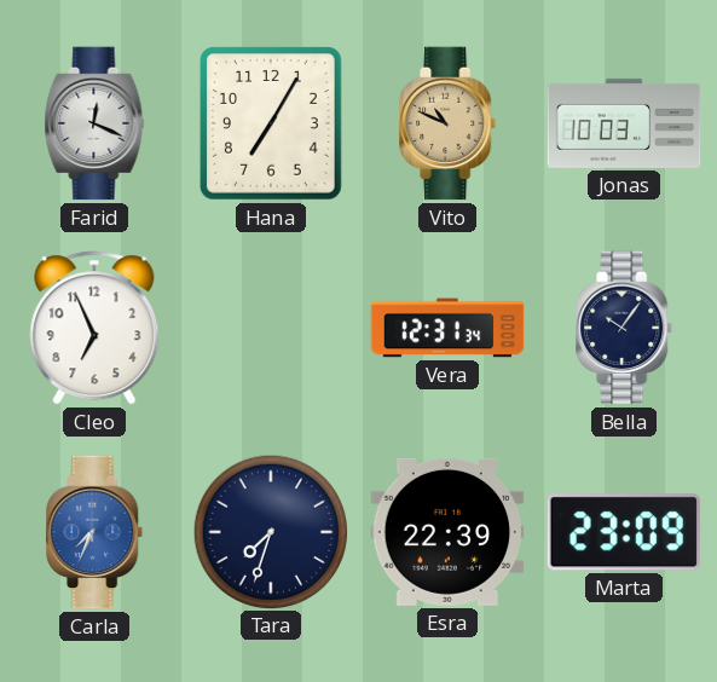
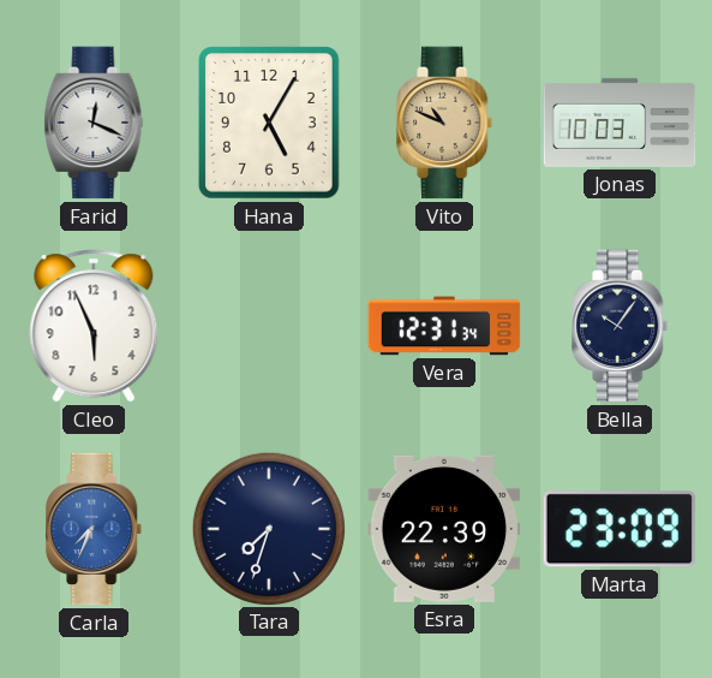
Hana: 7:05 -> 5:05 (270, 123)
Cleo: 6:56 -> 5:56 (94, 326)
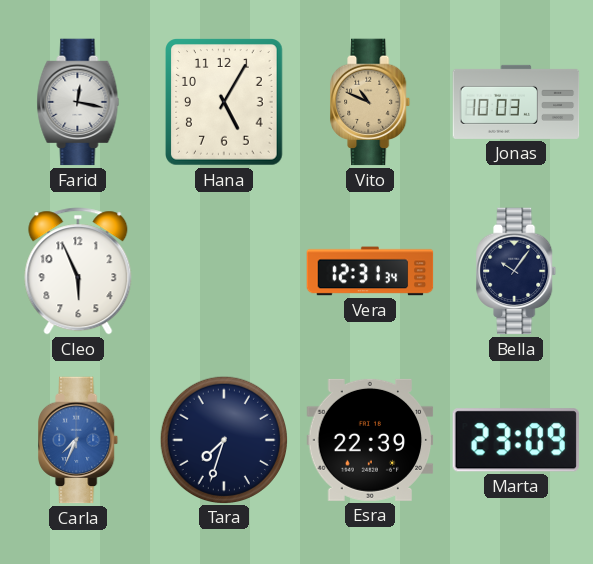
Farid: 12:19 -> 12:17 (78, 102)
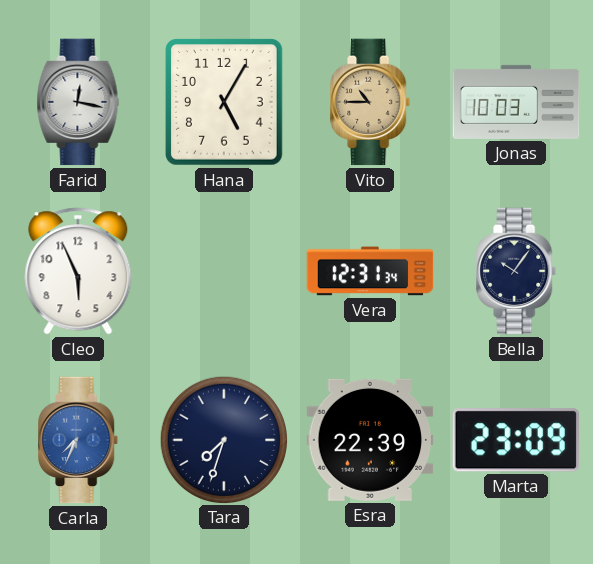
Vito: 10:49 -> 10:45 (371, 102)
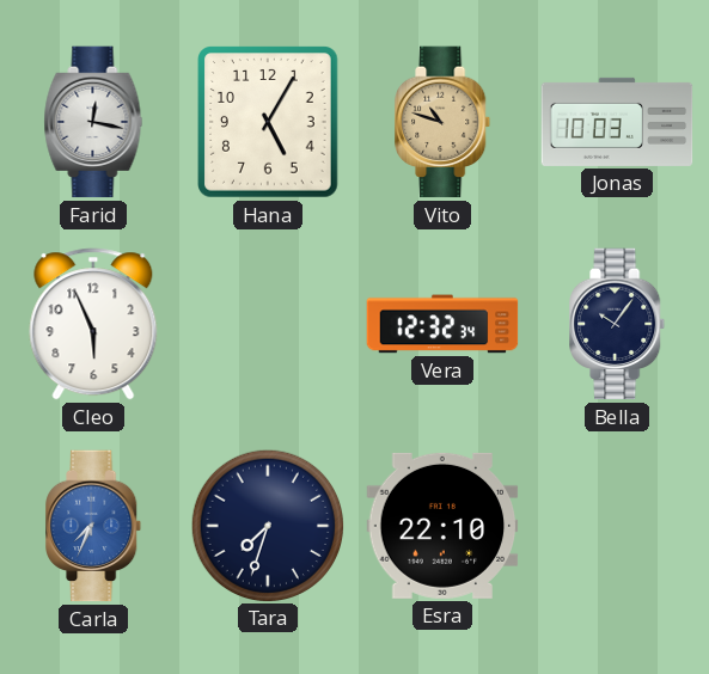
Vito: 10:45 -> 10:48 (444, 122)
Vera: 12:31 -> 12:32 (442, 324)
Esra: 22:39 -> 22:10 (442, 526)
Marta: 23:09 -> none (516, 440)
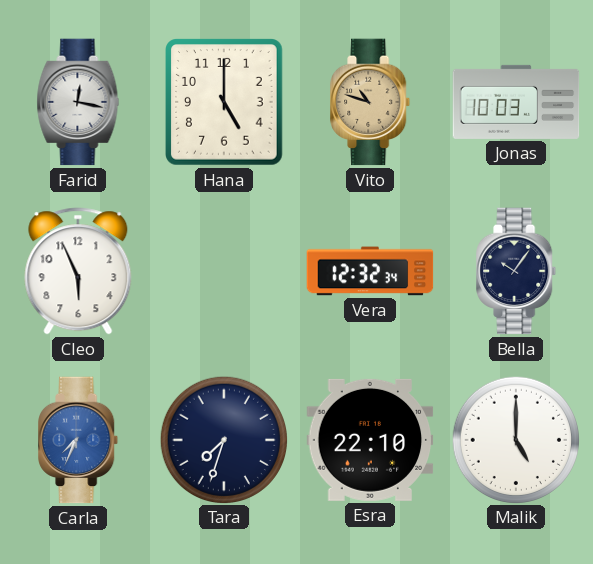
Hana: 5:05 -> 5:00 (225, 102)
Malik: none -> 5:00 (515, 439)
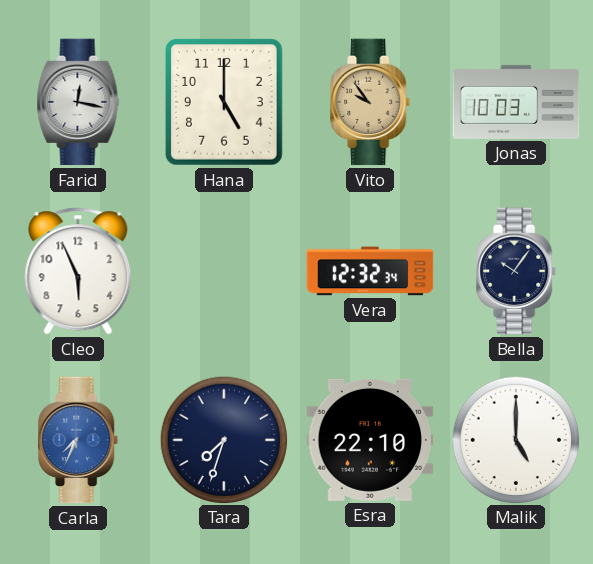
Vito: 10:48 -> 9:54 (371, 102)
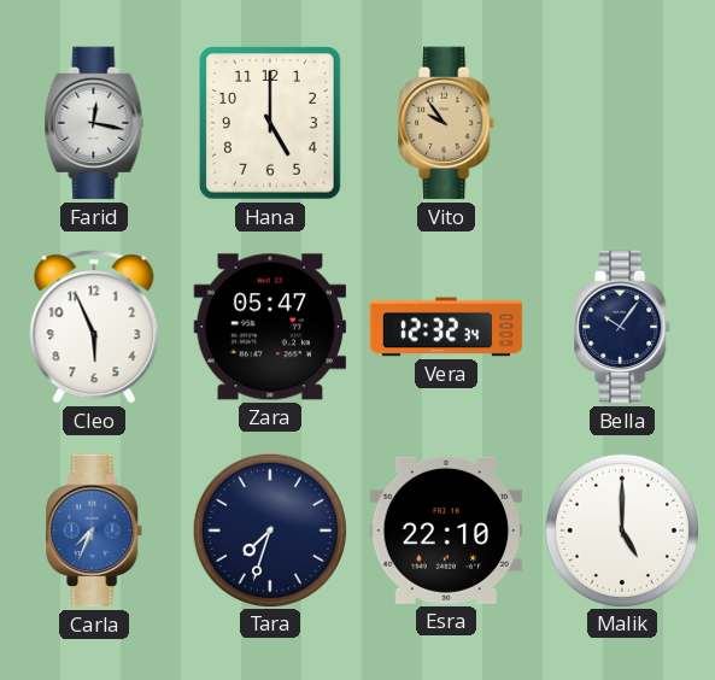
Jonas: 10:03 -> none (516, 102)
Zara: none -> 05:47 (270, 327)
